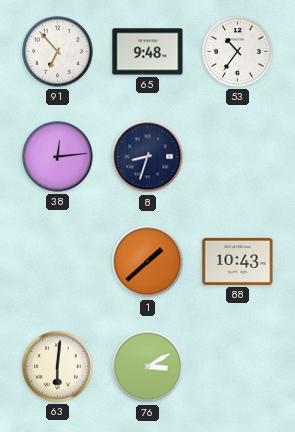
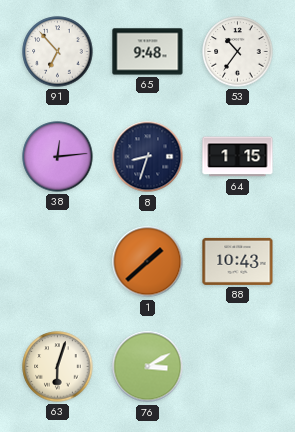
64: none -> 1:15 (238, 157)
63: 6:01 -> 6:03 (58, 367)
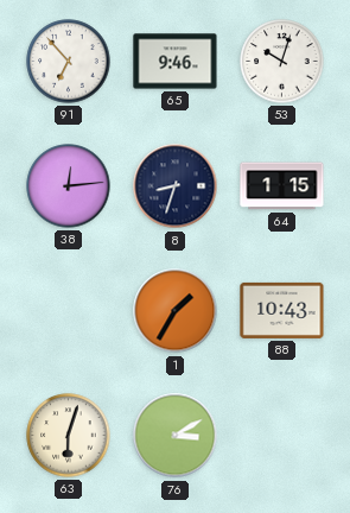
65: 9:48 -> 9:46 (176, 62)
53: 10:36 -> 10:03 (282, 62)
1: 1:38 -> 1:35 (176, 311)
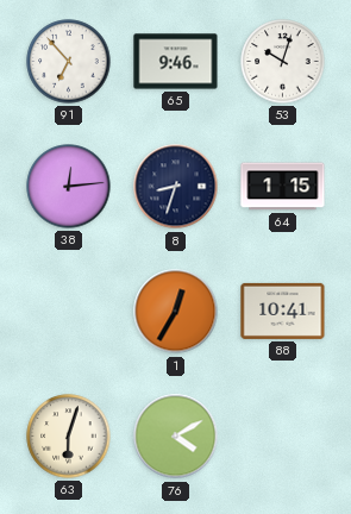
1: 1:35 -> 12:35 (176, 312)
88: 10:43 -> 10:41 (283, 311)
76: 3:10 -> 4:10 (176, 437)
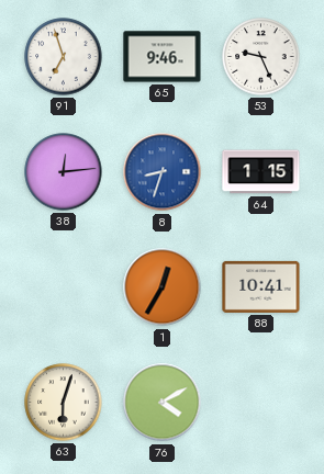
91: 6:53 -> 6:57 (64, 57)
53: 10:03 -> 9:26 (261, 57)
8 dial: navy -> blue (163, 172)
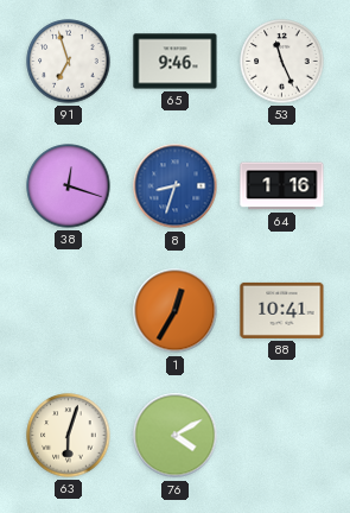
53: 9:26 -> 11:26 (282, 62)
38: 12:14 -> 12:18 (69, 186)
64: 1:15 -> 1:16 (282, 186)
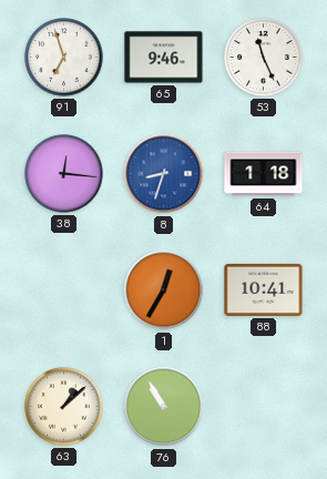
38: 12:18 -> 12:16 (64, 174)
64: 1:16 -> 1:18 (264, 174)
63: 6:03 -> 1:08 (64, 407)
76: 4:10 -> 10:55 (164, 407)
